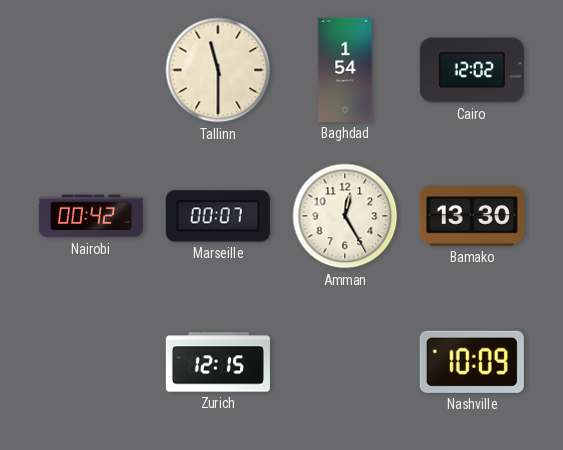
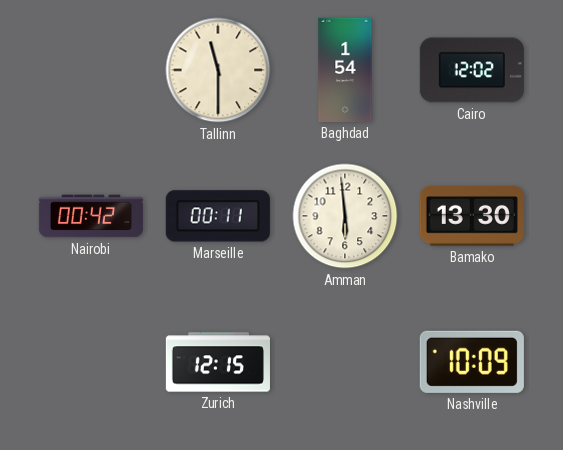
Marseille: 00:07 -> 00:11 (218, 216)
Amman: 12:25 -> 5:59 (345, 216)
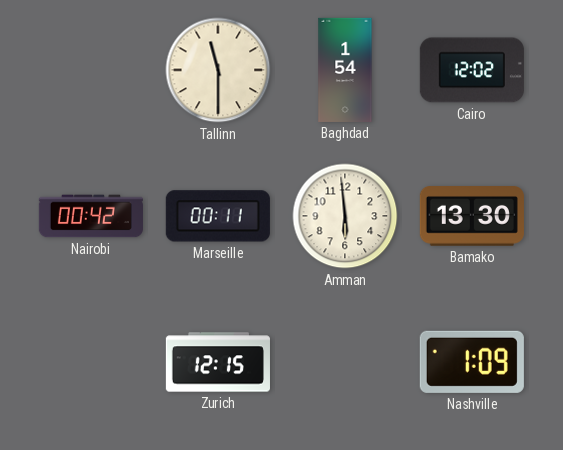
Nashville: 10:09 -> 1:09 (472, 362)
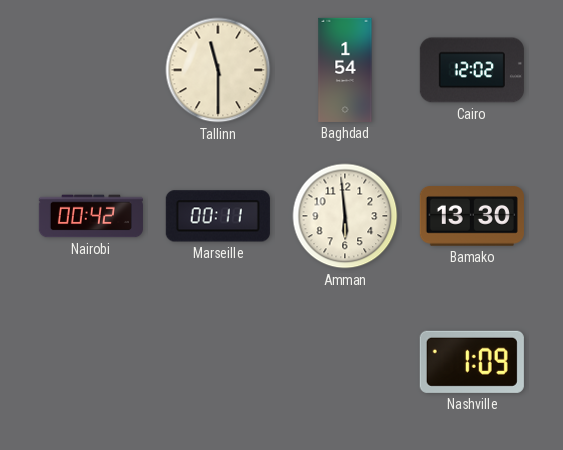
Zurich: 12:15 -> none (218, 362)
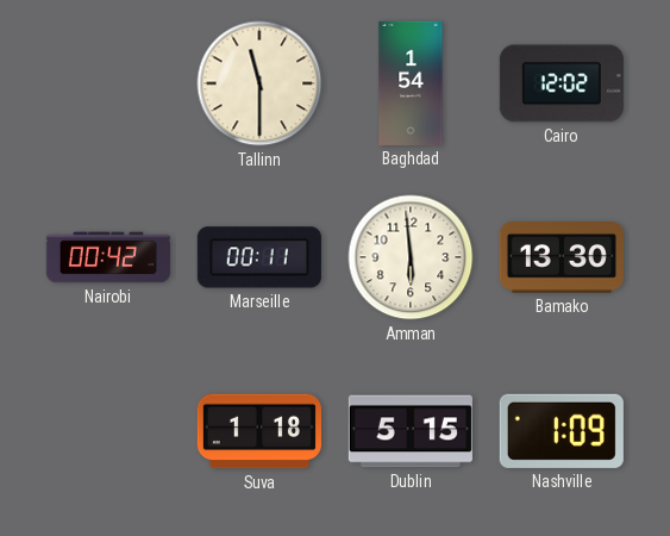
Suva: none -> 1:18 (259, 431)
Dublin: none -> 5:15 (411, 431)
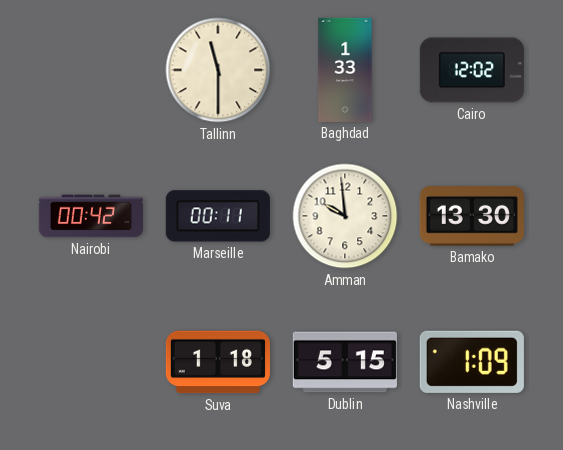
Baghdad: 1:54 -> 1:33 (345, 70)
Amman: 5:59 -> 9:59 (345, 216)
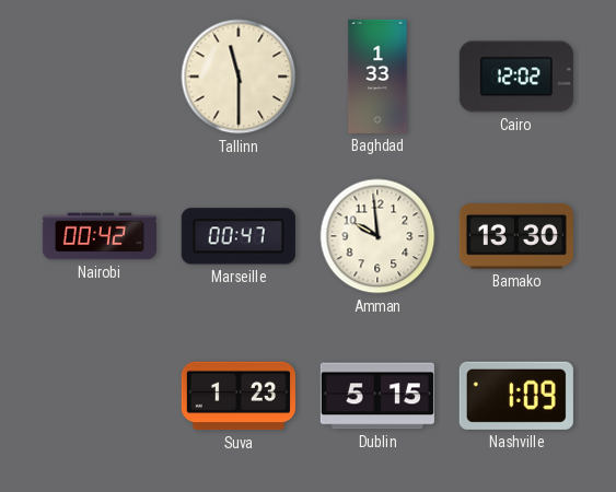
Marseille: 00:11 -> 00:47 (239, 236)
Suva: 1:18 -> 1:23 (239, 396)
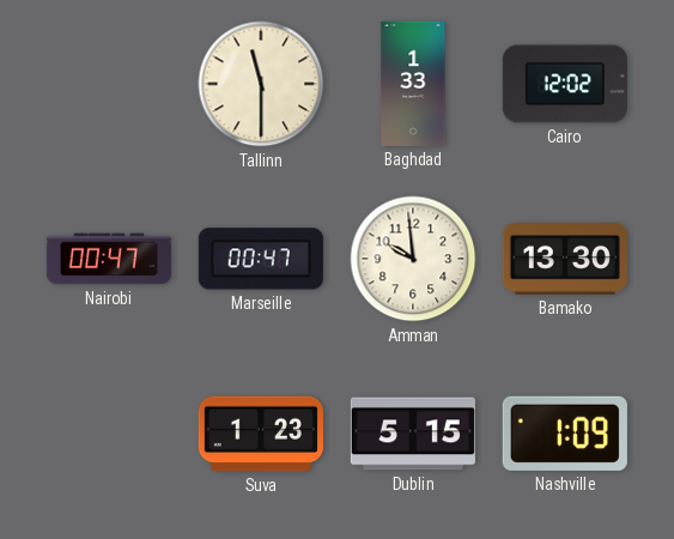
Nairobi: 00:42 -> 00:47 (109, 259)
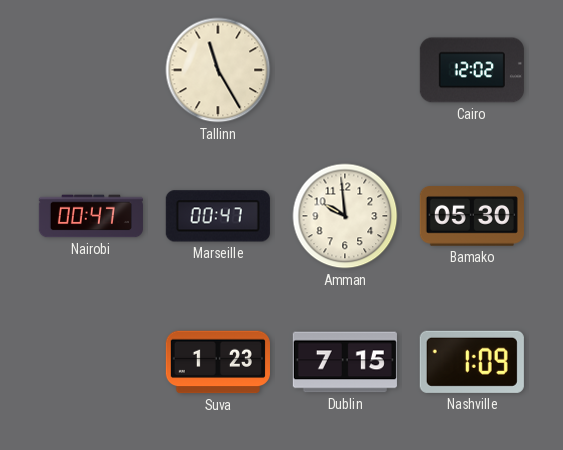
Tallinn: 11:30 -> 11:25 (218, 70)
Baghdad: 1:33 -> none (413, 84)
Bamako: 13:30 -> 05:30 (472, 216)
Dublin: 5:15 -> 7:15 (345, 362)
